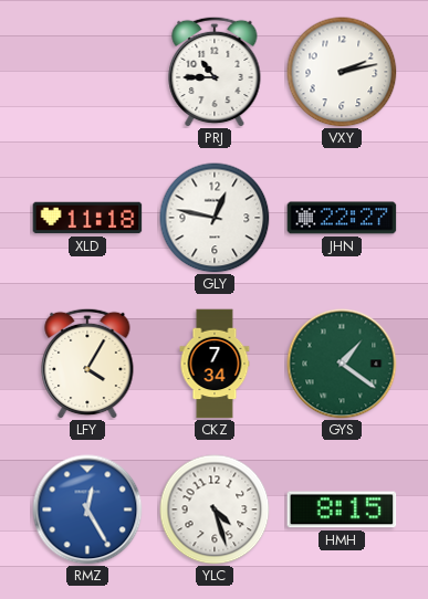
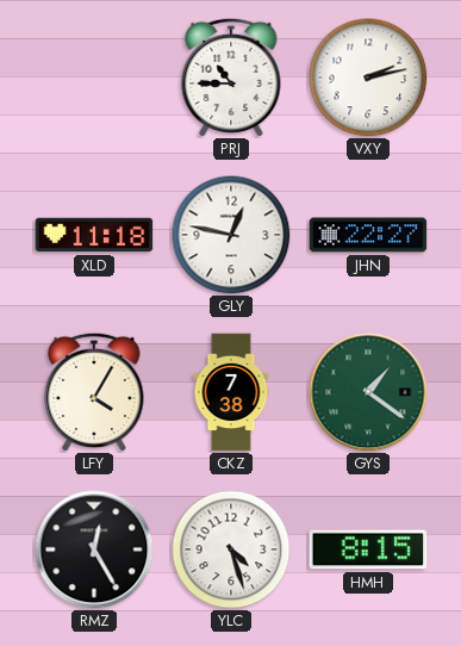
CKZ: 7:34 -> 7:38 (231, 392)
RMZ dial: blue -> black (94, 549)
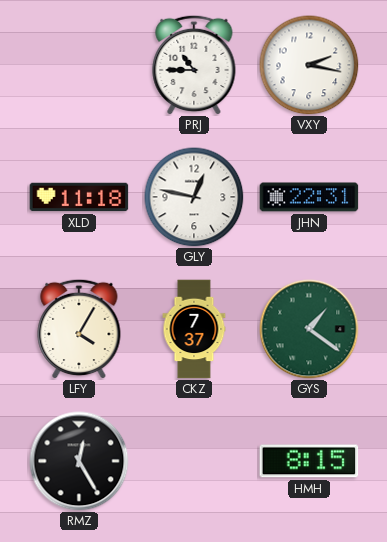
VXY: 2:13 -> 2:17 (309, 65)
JHN: 22:27 -> 22:31 (309, 197)
CKZ: 7:38 -> 7:37 (194, 329)
YLC: 4:27 -> none (231, 549)
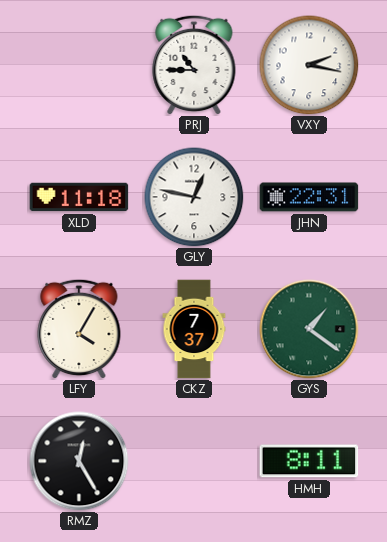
HMH: 8:15 -> 8:11 (309, 461)
